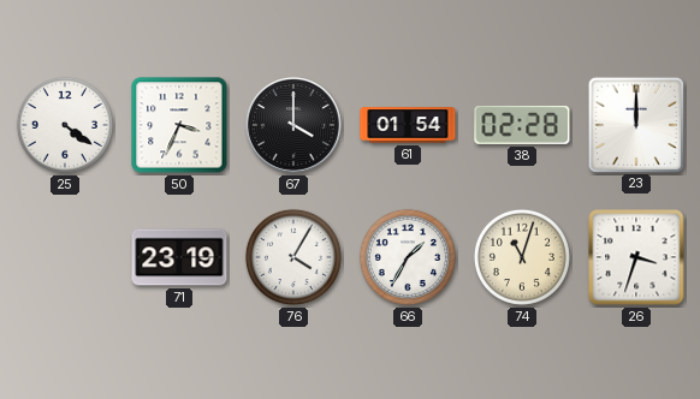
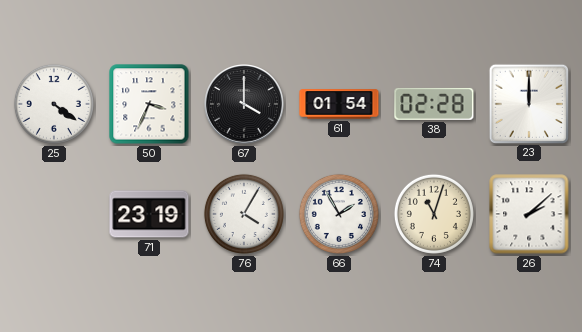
66: 1:35 -> 1:55 (339, 214)
26: 3:33 -> 2:08 (529, 214)
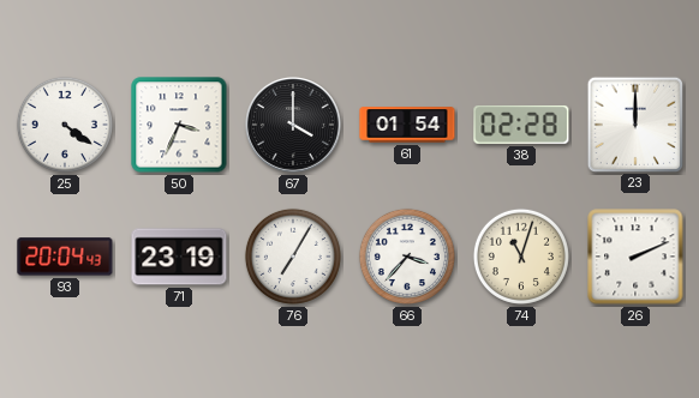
93: none -> 20:04 (65, 257)
76: 4:05 -> 7:05 (293, 257)
66: 1:55 -> 3:37 (407, 257)
26: 2:08 -> 2:11 (635, 257)
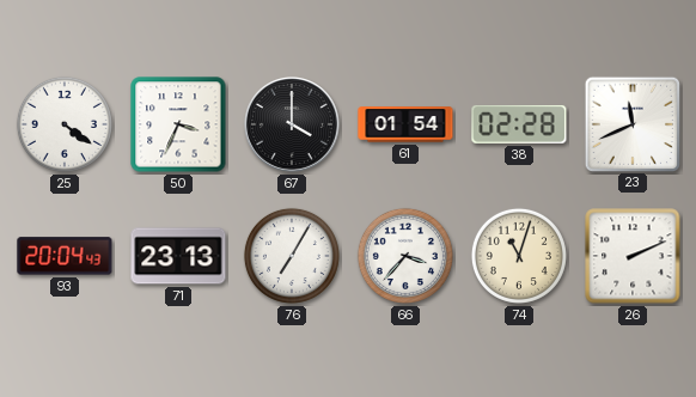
23: 12:00 -> 11:41 (631, 123)
71: 23:19 -> 23:13 (178, 256)
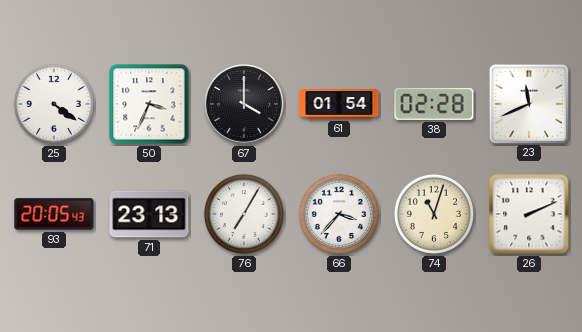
93: 20:04 -> 20:05 (54, 214)
